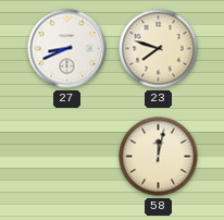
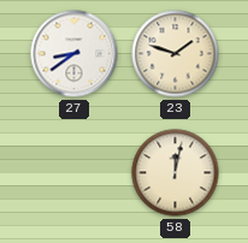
27: 8:41 -> 8:39 (75, 54)
23: 7:48 -> 1:48 (176, 54)
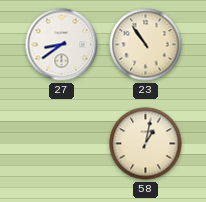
23: 1:48 -> 10:54 (146, 45)
58: 12:02 -> 1:02 (146, 144)
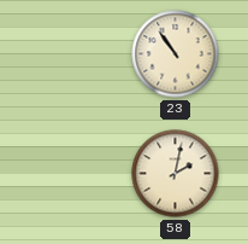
27: 8:39 -> none (62, 45)
58: 1:02 -> 2:02 (176, 174)
